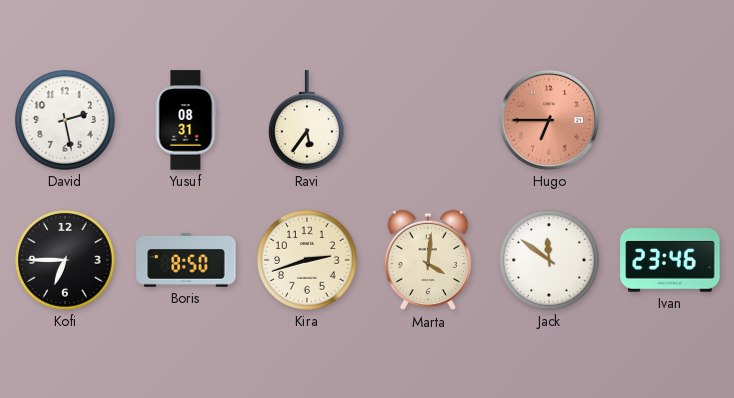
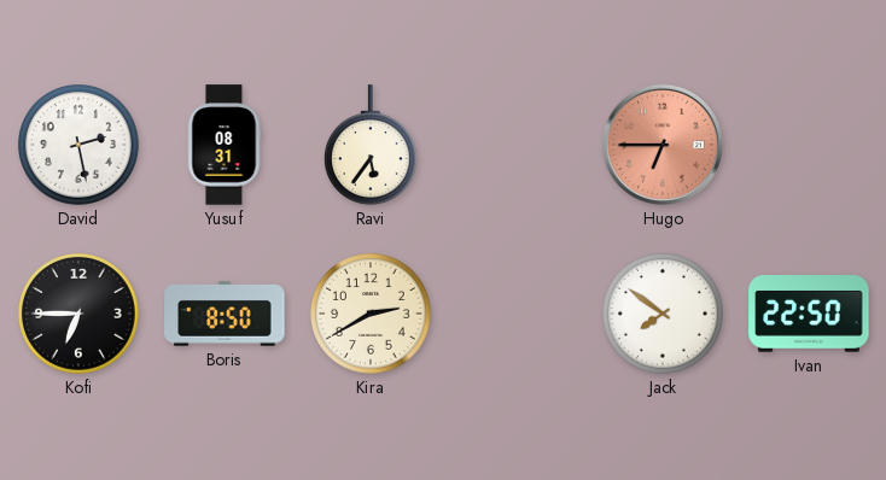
Kira: 2:42 -> 2:40 (372, 315)
Marta: 4:01 -> none (427, 260)
Jack: 11:51 -> 7:51 (664, 315)
Ivan: 23:46 -> 22:50 (809, 314)
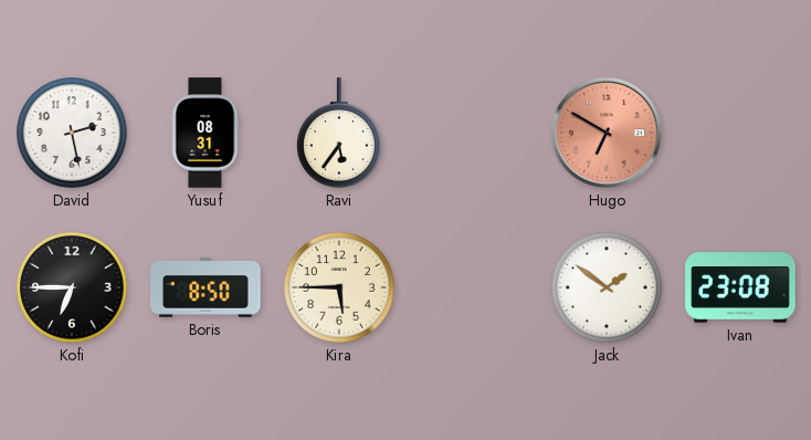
Hugo: 6:45 -> 6:50 (607, 133)
Kira: 2:40 -> 5:45 (340, 289)
Jack: 7:51 -> 1:51 (608, 289)
Ivan: 22:50 -> 23:08 (740, 287)
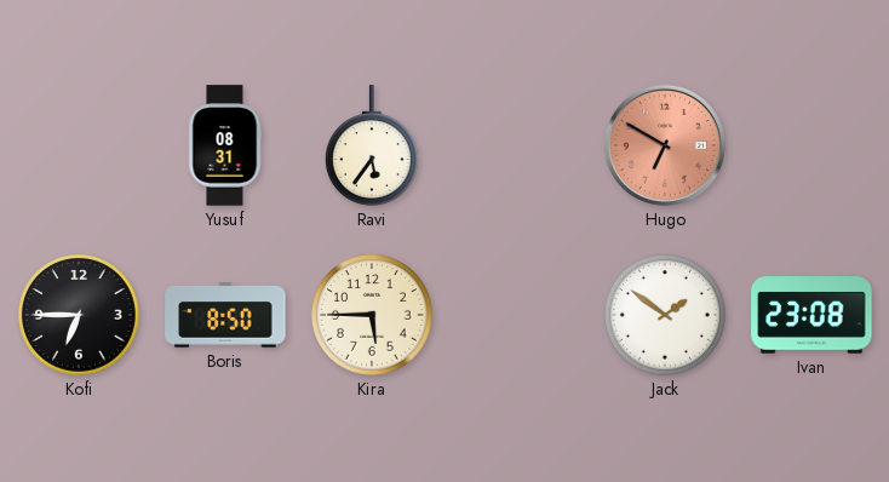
David: 2:28 -> none (73, 134)
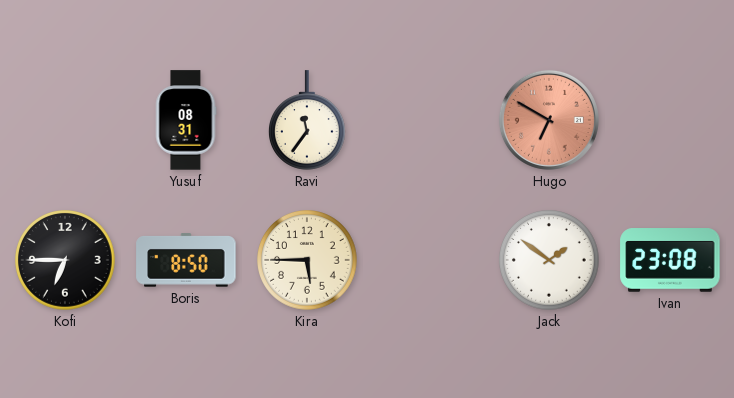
Ravi: 5:36 -> 11:36 (308, 120)
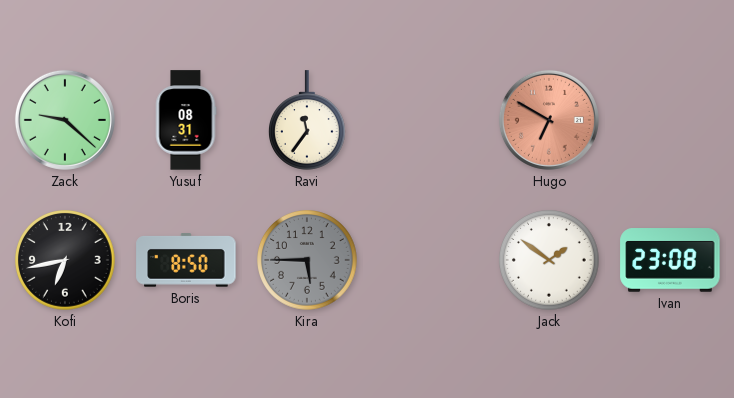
Zack: none -> 9:22 (65, 120)
Kofi: 6:45 -> 6:43 (66, 261)
Kira dial: cream -> grey (308, 261)
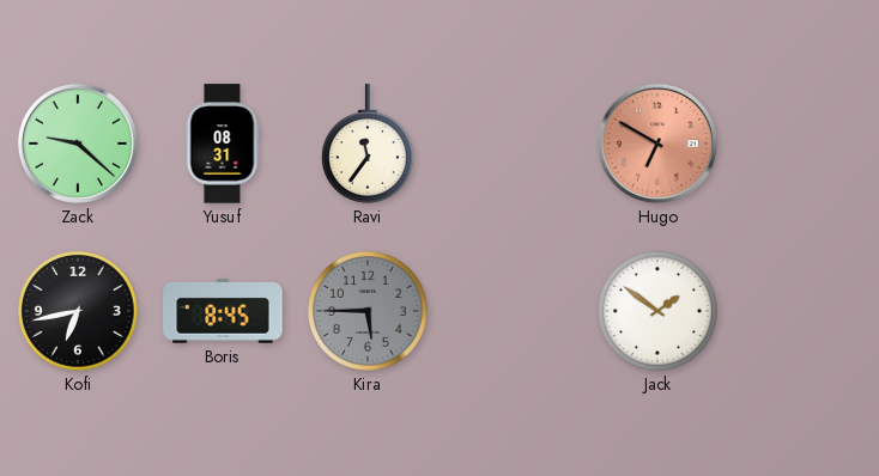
Boris: 8:50 -> 8:45 (223, 311)
Ivan: 23:08 -> none (670, 260)
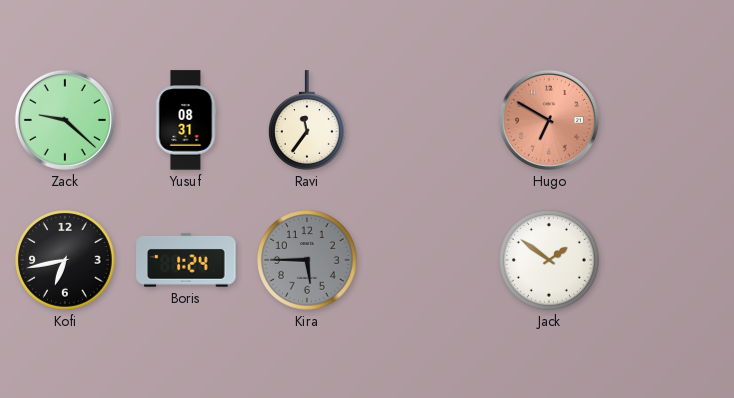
Boris: 8:45 -> 1:24 (186, 260)
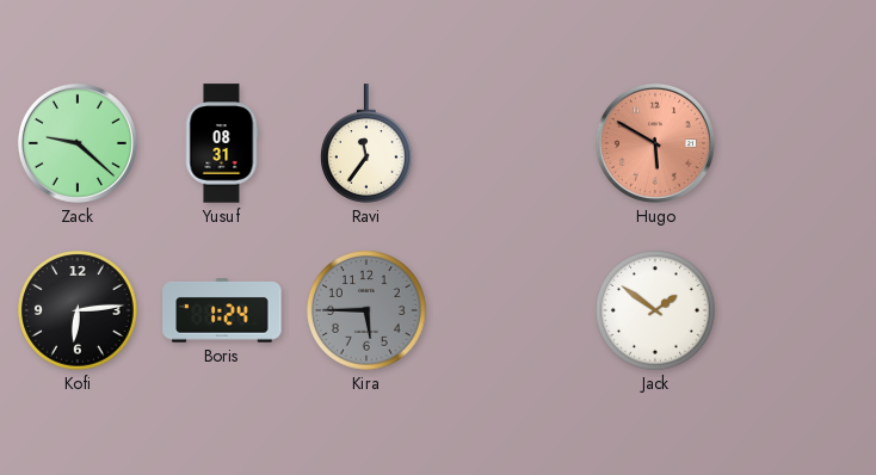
Hugo: 6:50 -> 5:50 (655, 143)
Kofi: 6:43 -> 6:14 (79, 311)
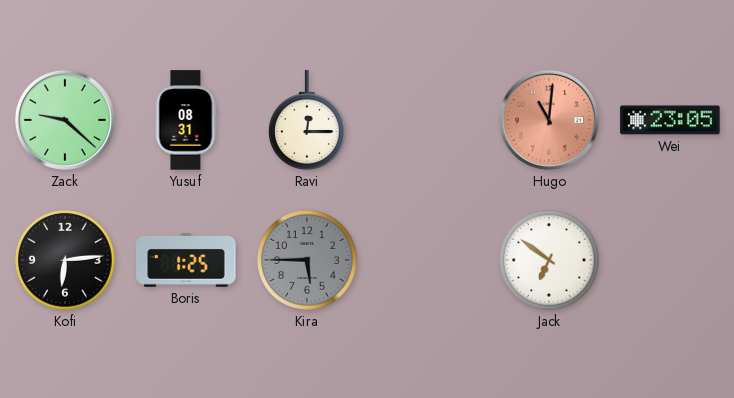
Ravi: 11:36 -> 12:15 (308, 120)
Hugo: 5:50 -> 11:01 (549, 120)
Wei: none -> 23:05 (670, 120)
Boris: 1:24 -> 1:25 (186, 260)
Jack: 1:51 -> 6:51 (550, 261)
